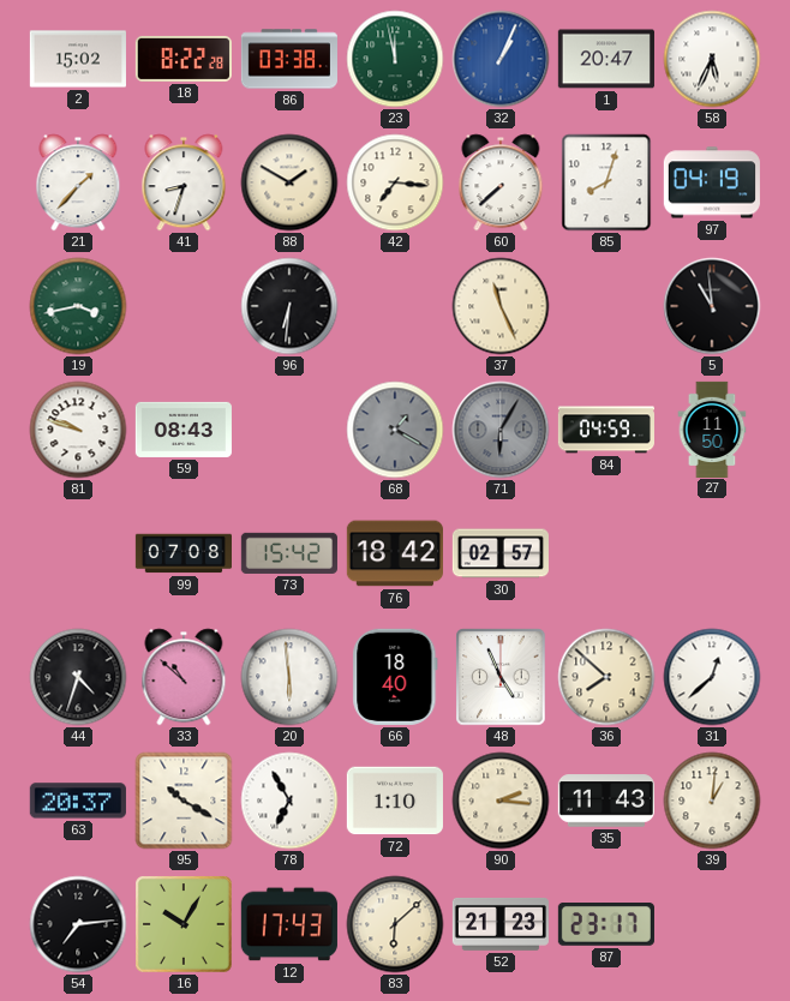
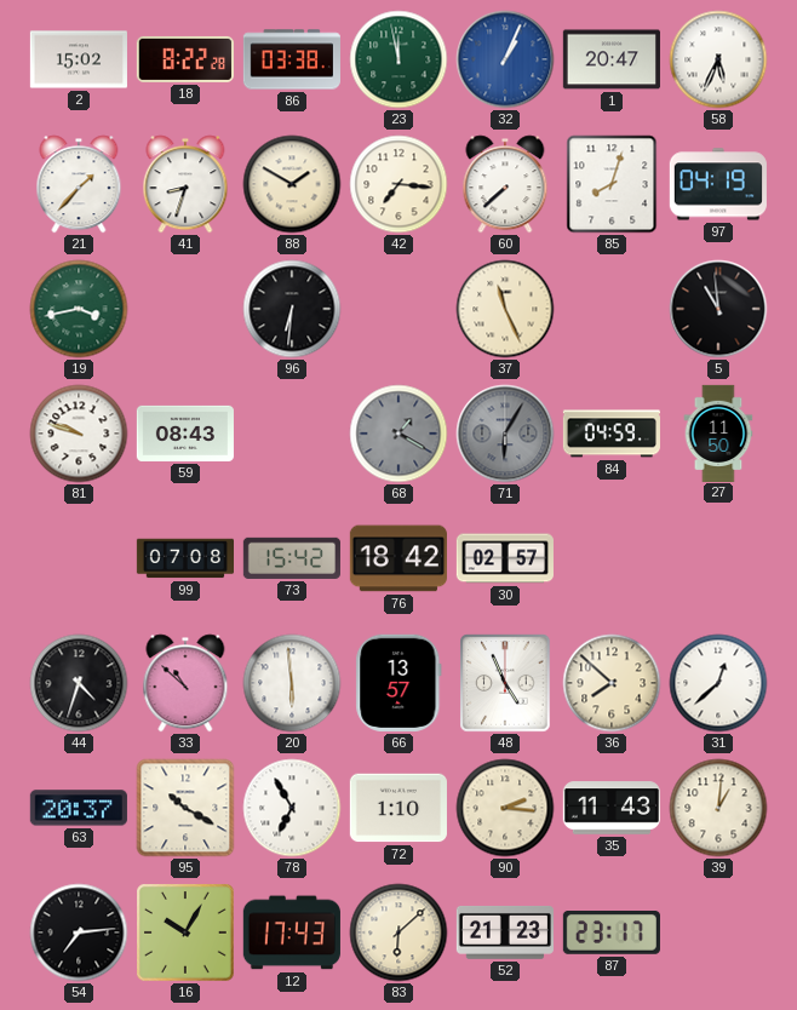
66: 18:40 -> 13:57 (398, 683)
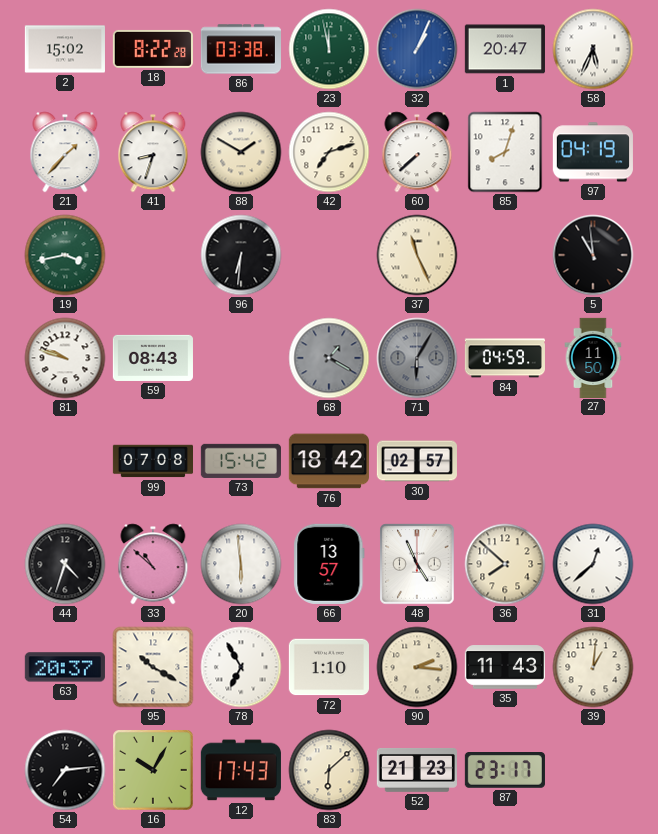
42: 7:16 -> 7:12 (329, 152)
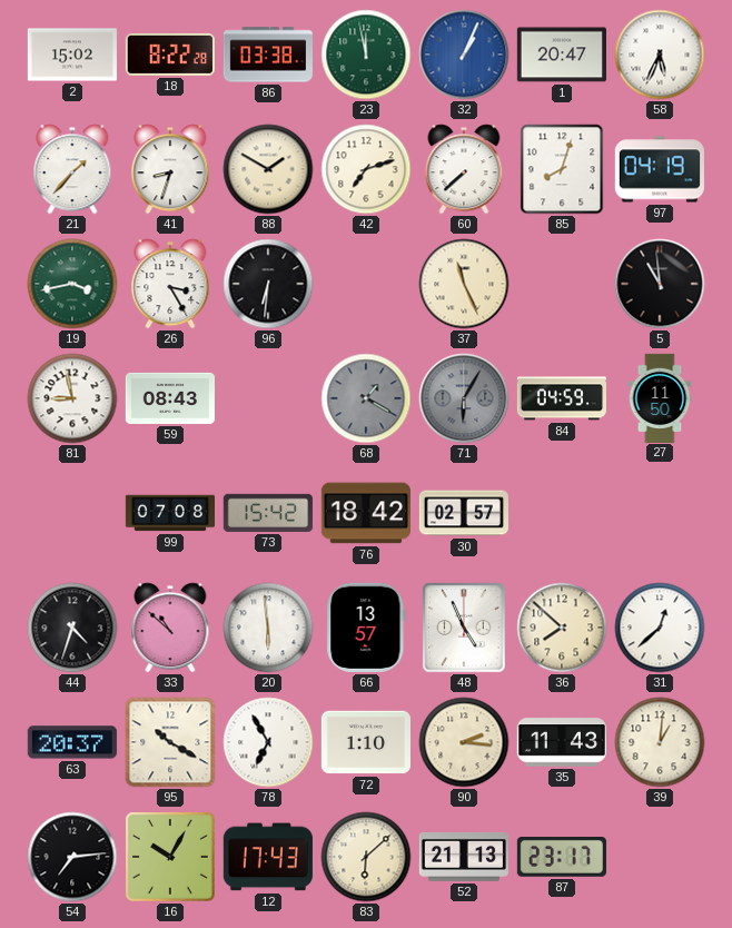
26: none -> 3:25 (170, 284)
81: 9:48 -> 8:58 (72, 398)
52: 21:23 -> 21:13 (464, 858)
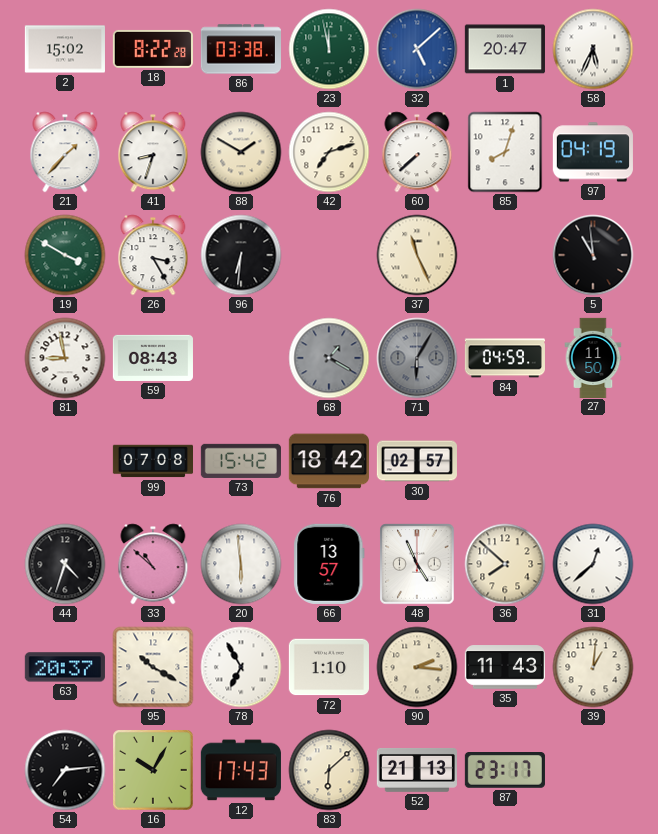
32: 1:04 -> 5:08 (417, 49)
19: 3:43 -> 3:50 (65, 255)
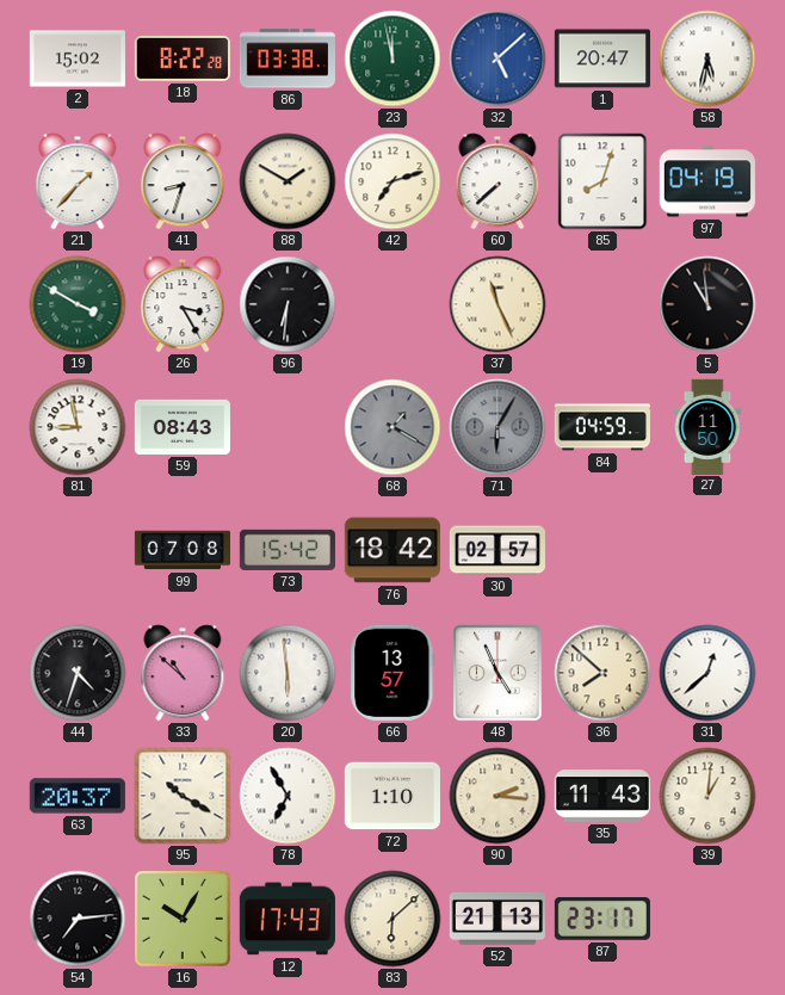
58: 5:34 -> 5:32 (707, 58)
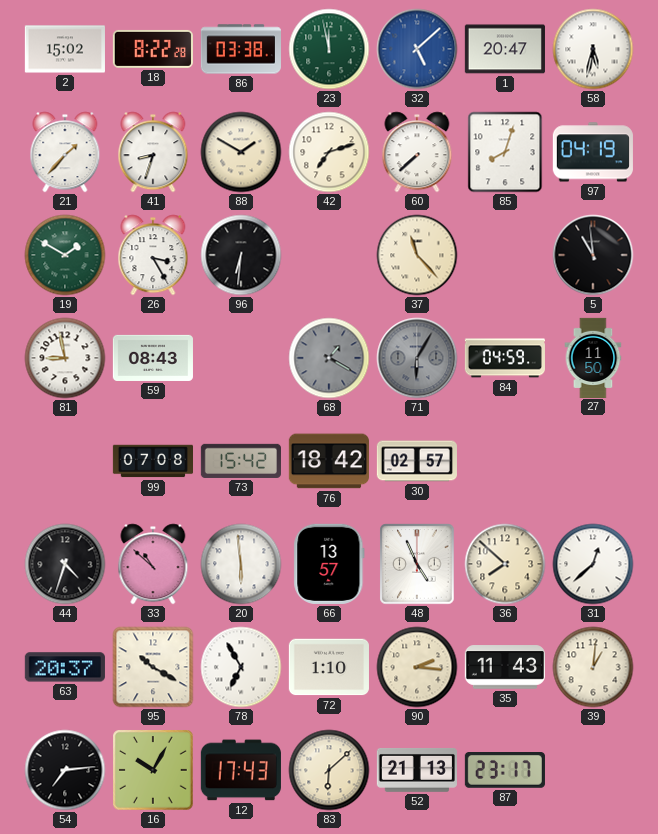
19: 3:50 -> 1:50 (65, 255)
37: 11:26 -> 11:23 (417, 255)
